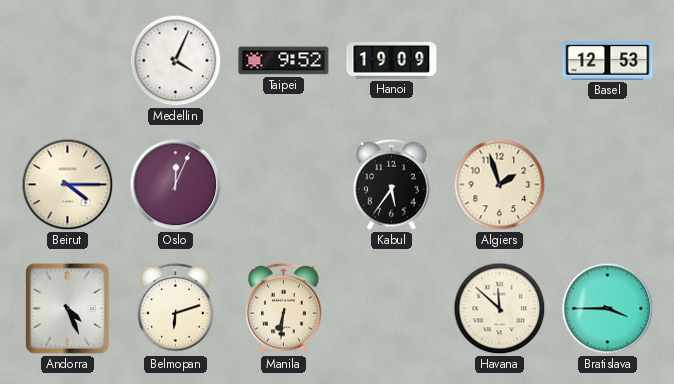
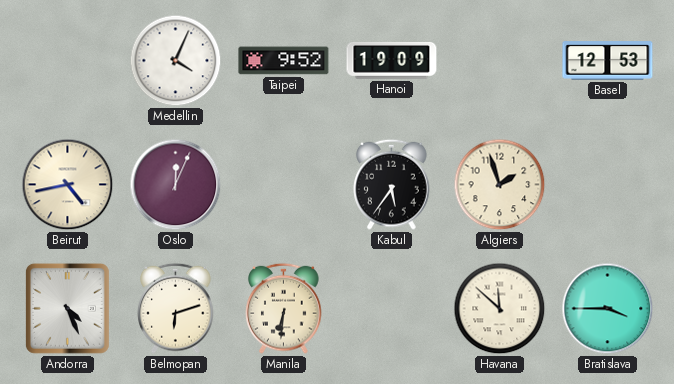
Beirut: 4:15 -> 4:43 (68, 185)
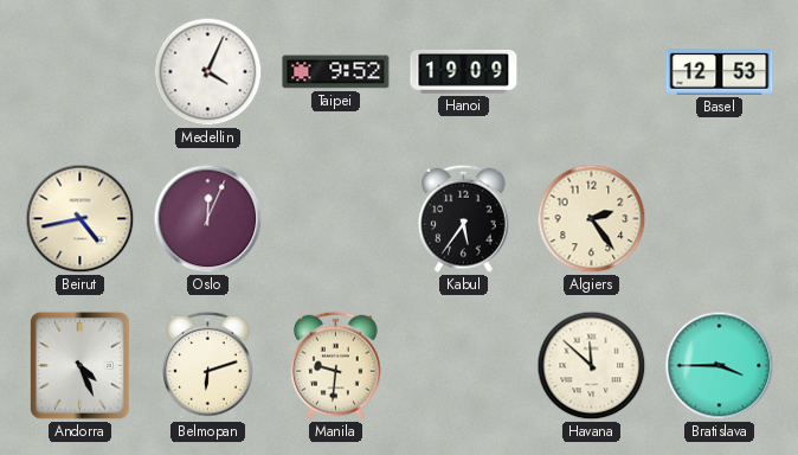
Algiers: 1:57 -> 2:24 (592, 219)
Manila: 6:31 -> 9:31 (336, 365)
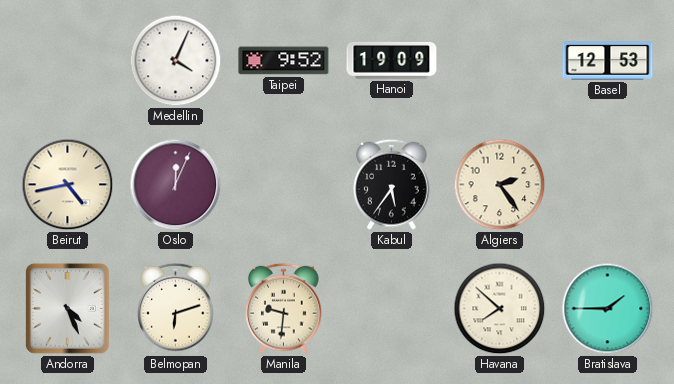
Havana: 11:52 -> 7:52 (500, 309)
Bratislava: 3:45 -> 1:45 (608, 309)
